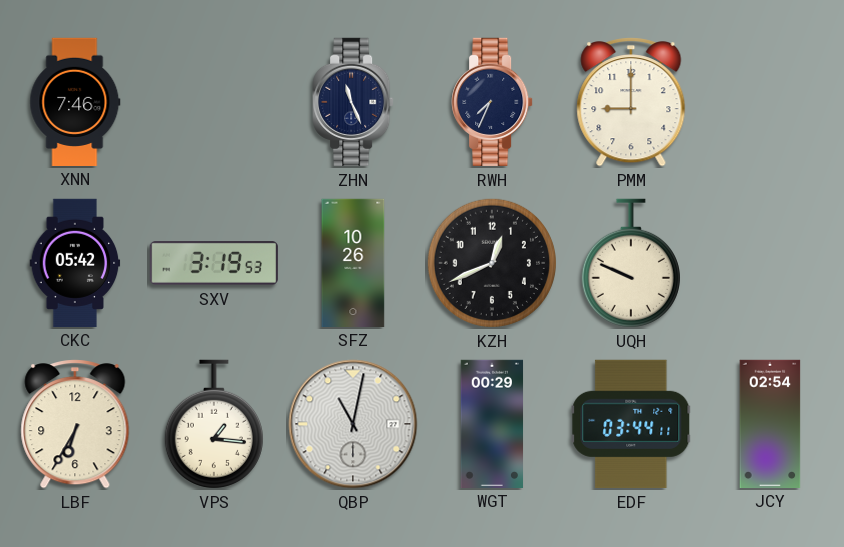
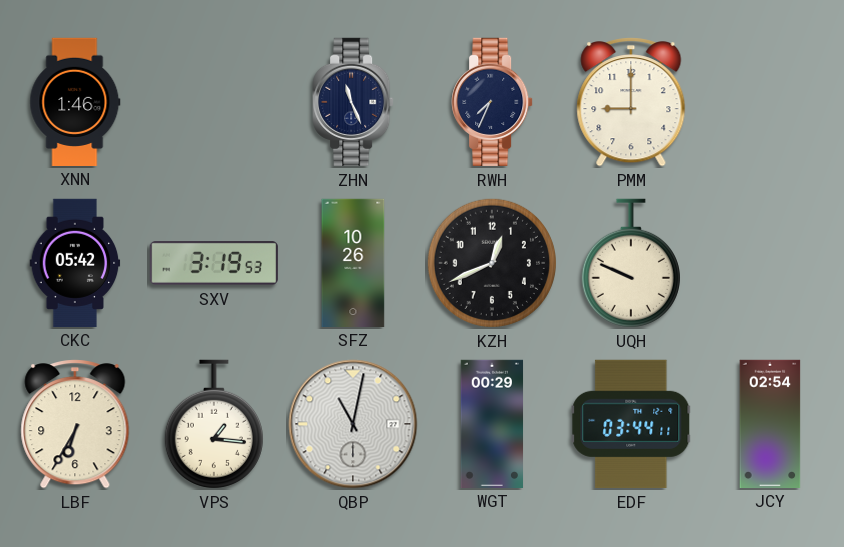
XNN: 7:46 -> 1:46 (75, 101)
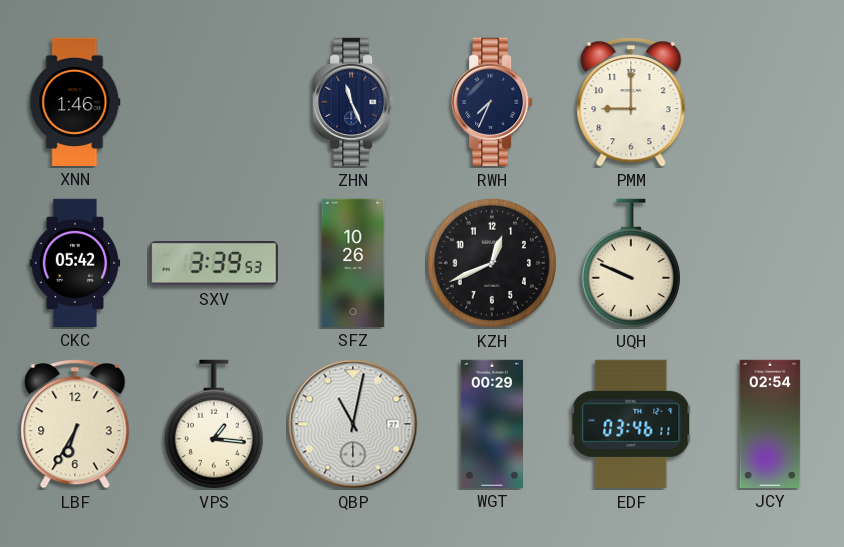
SXV: 3:19 -> 3:39 (214, 264)
EDF: 03:44 -> 03:46 (631, 424)
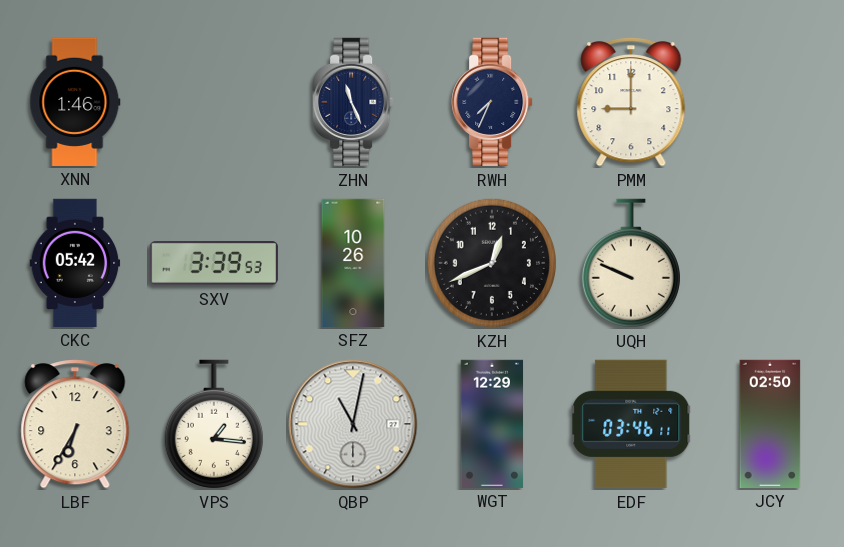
WGT: 00:29 -> 12:29 (492, 423)
JCY: 02:54 -> 02:50 (770, 423)
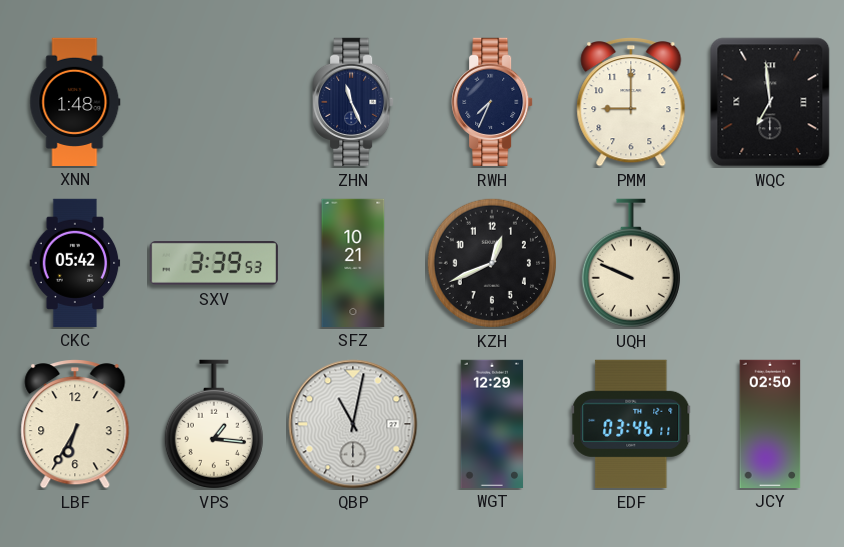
XNN: 1:46 -> 1:48 (75, 101)
WQC: none -> 6:59 (770, 102)
SFZ: 10:26 -> 10:21 (353, 262)
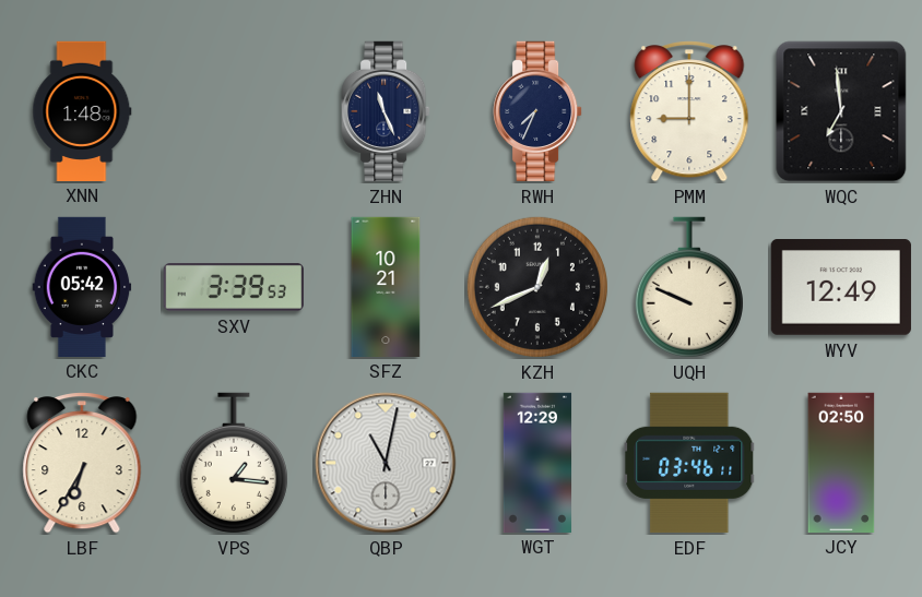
WYV: none -> 12:49 (841, 288)
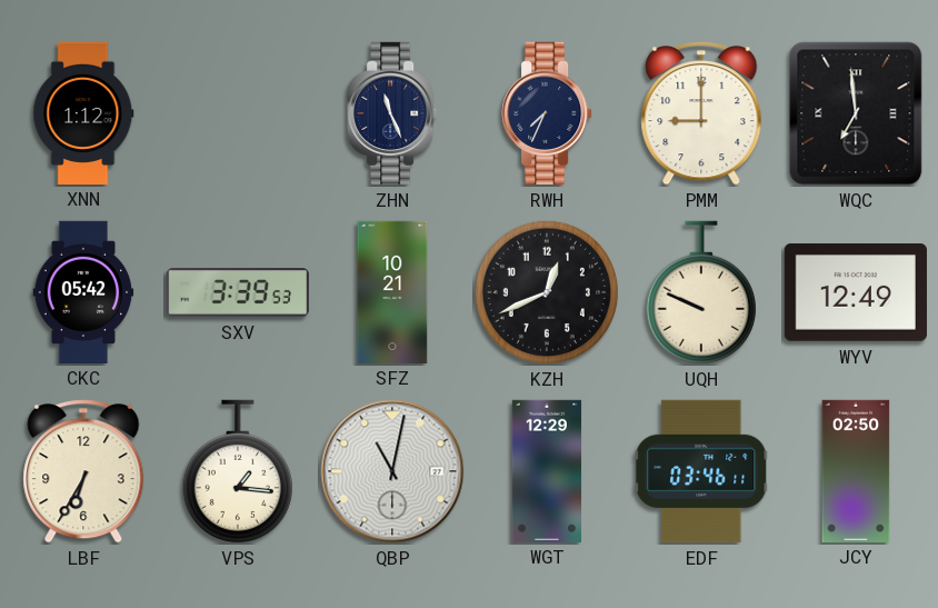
XNN: 1:48 -> 1:12 (83, 112)
